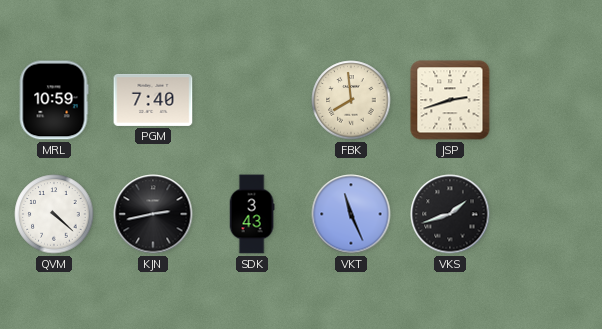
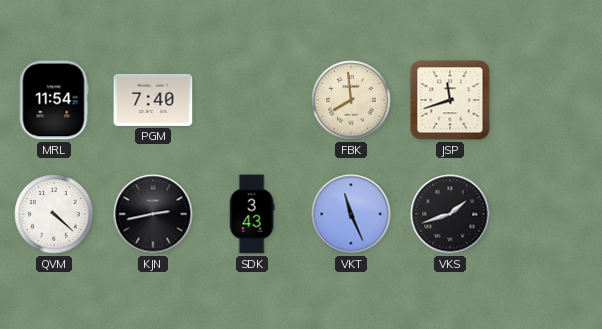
MRL: 10:59 -> 11:54 (54, 100)
JSP: 2:42 -> 11:42 (450, 100)
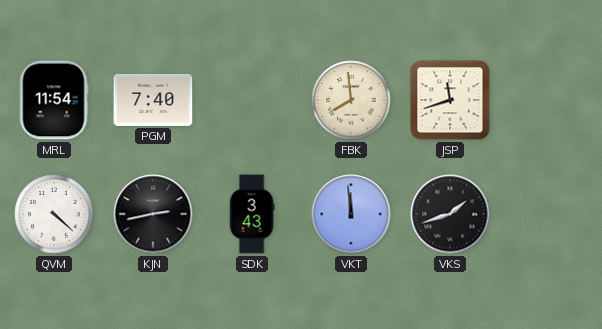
VKT: 11:26 -> 11:59 (351, 214)
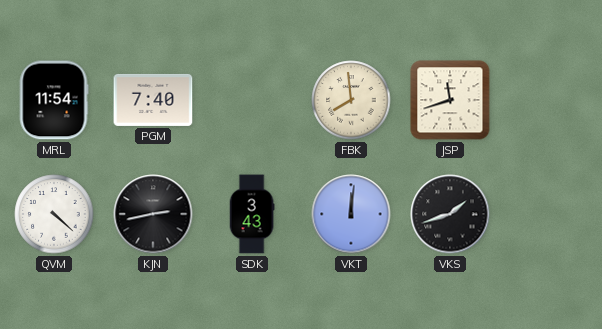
VKT: 11:59 -> 12:01 (351, 214)
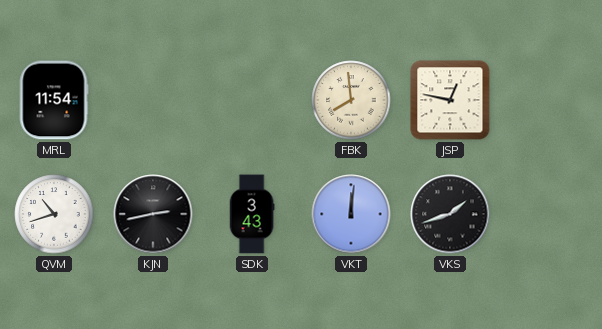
PGM: 7:40 -> none (153, 100)
JSP: 11:42 -> 12:47 (450, 100)
QVM: 4:22 -> 10:42 (54, 214)
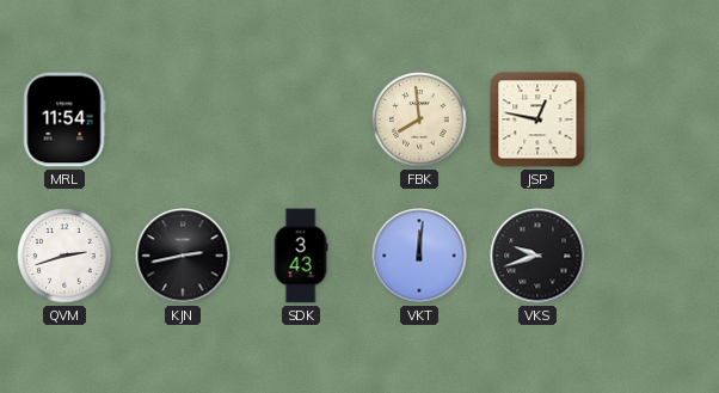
QVM: 10:42 -> 2:42 (64, 256)
VKS: 1:42 -> 9:42 (537, 256)
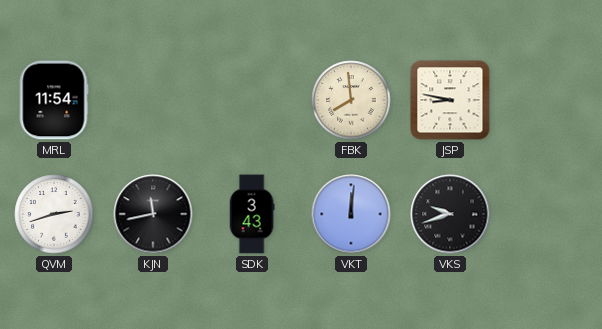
JSP: 12:47 -> 8:47 (450, 100)
KJN: 2:43 -> 11:43 (153, 214)
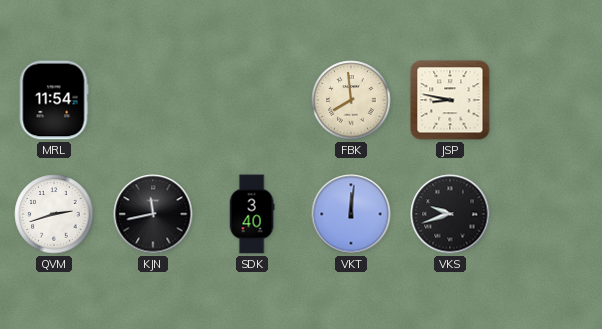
SDK: 3:43 -> 3:40 (252, 214)
